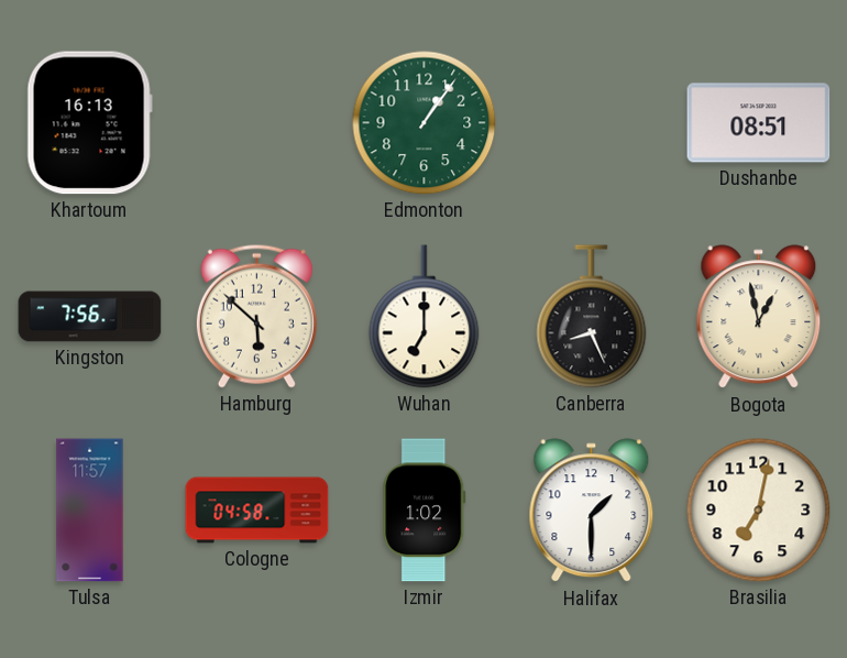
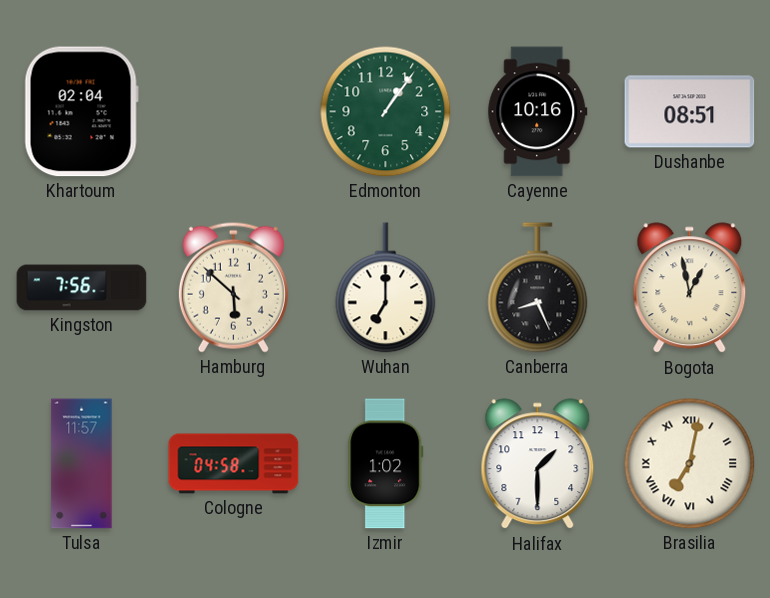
Khartoum: 16:13 -> 02:04 (81, 112)
Cayenne: none -> 10:16 (538, 112)
Brasilia numerals: Arabic -> Roman (690, 464)
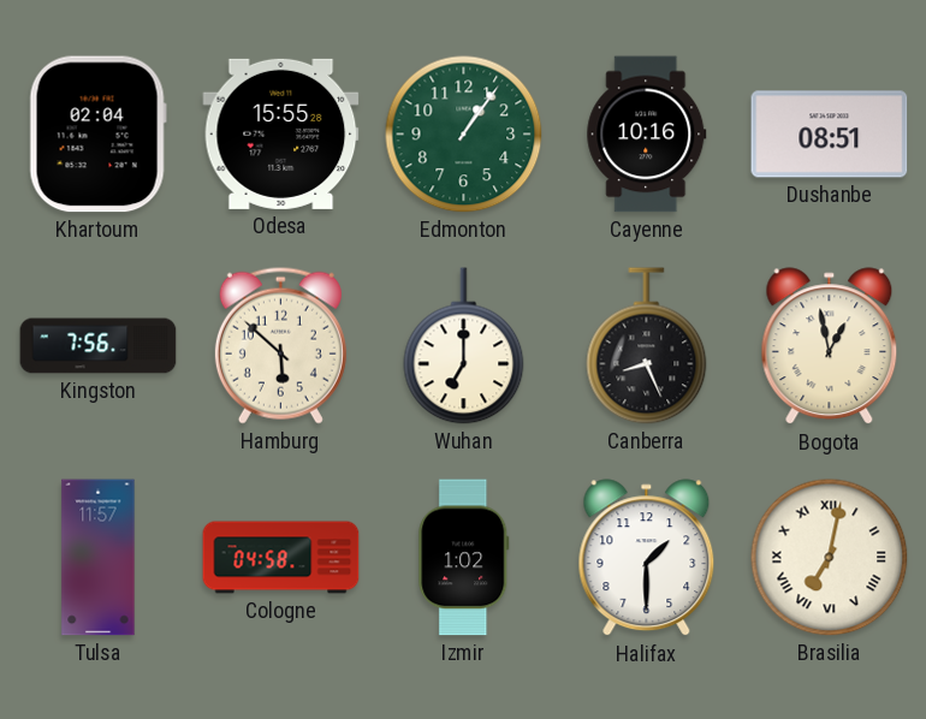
Odesa: none -> 15:55 (281, 133)
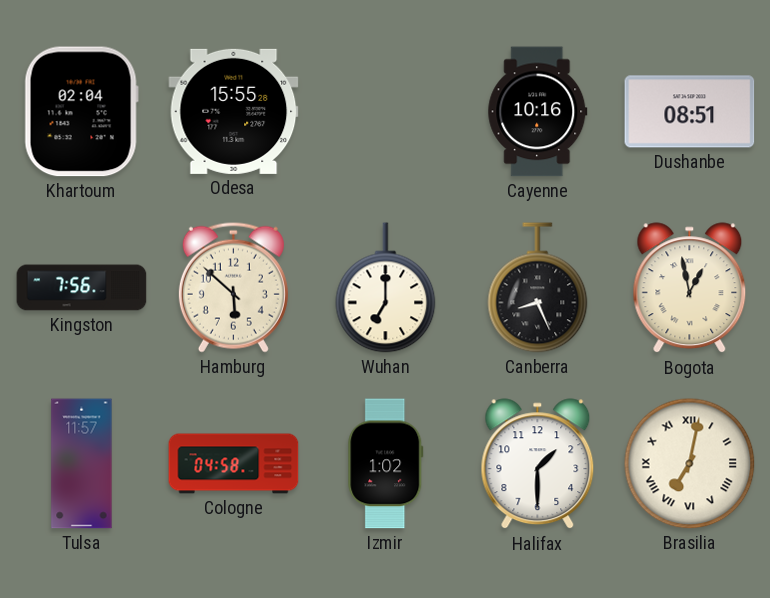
Edmonton: 1:06 -> none (464, 135)
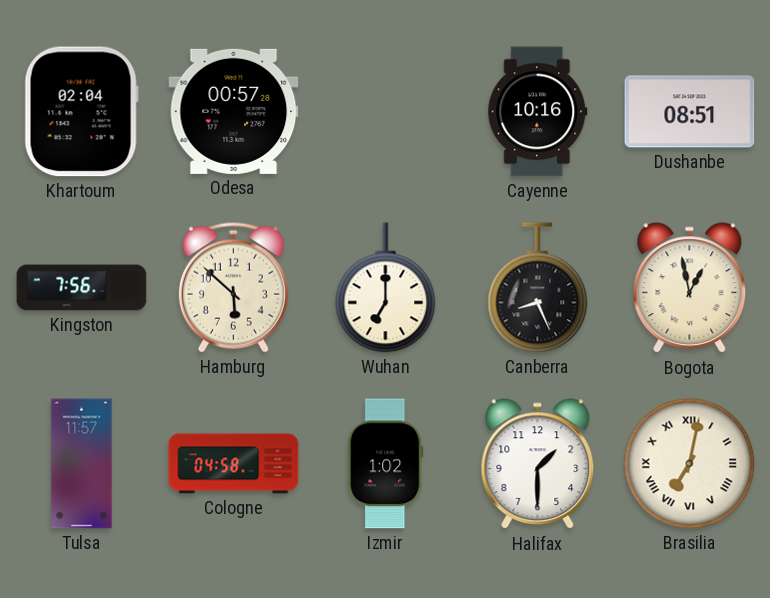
Odesa: 15:55 -> 00:57 (234, 111)
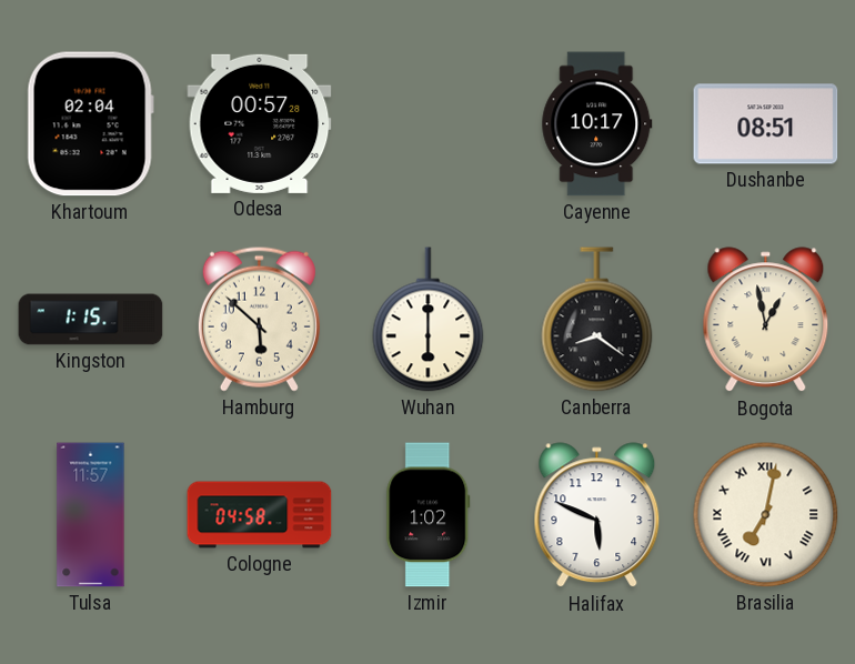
Cayenne: 10:16 -> 10:17 (597, 124)
Kingston: 7:56 -> 1:15 (91, 320)
Wuhan: 7:00 -> 6:00 (429, 320)
Canberra: 8:26 -> 8:21 (597, 320)
Halifax: 1:30 -> 5:49 (597, 515)
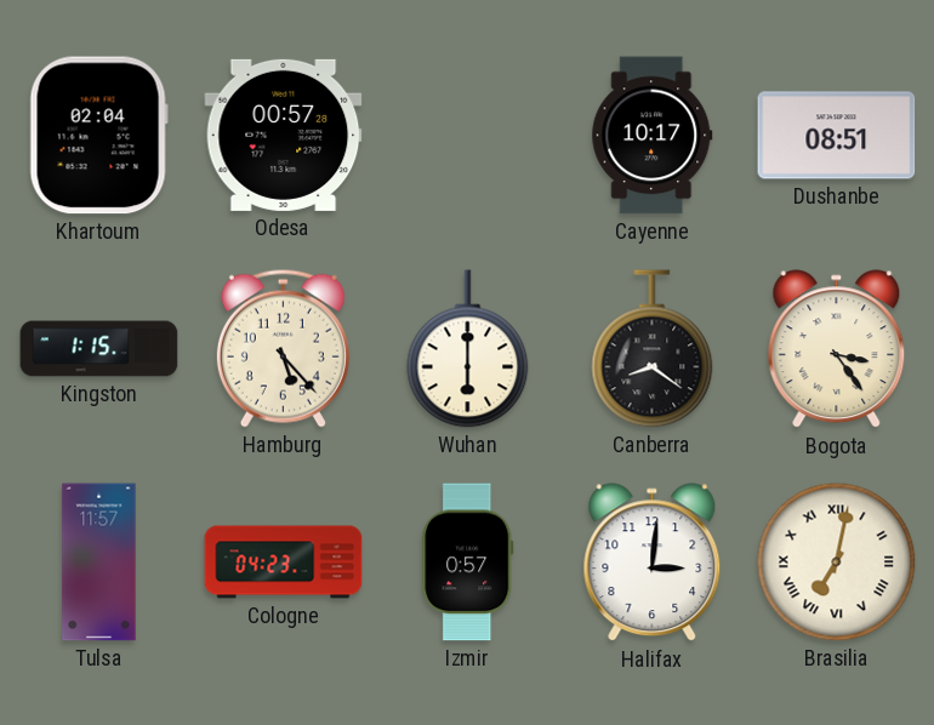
Hamburg: 5:52 -> 5:23 (283, 348)
Bogota: 12:58 -> 3:24 (837, 349)
Cologne: 04:58 -> 04:23 (284, 563)
Izmir: 1:02 -> 0:57 (468, 563)
Halifax: 5:49 -> 3:01 (653, 563)
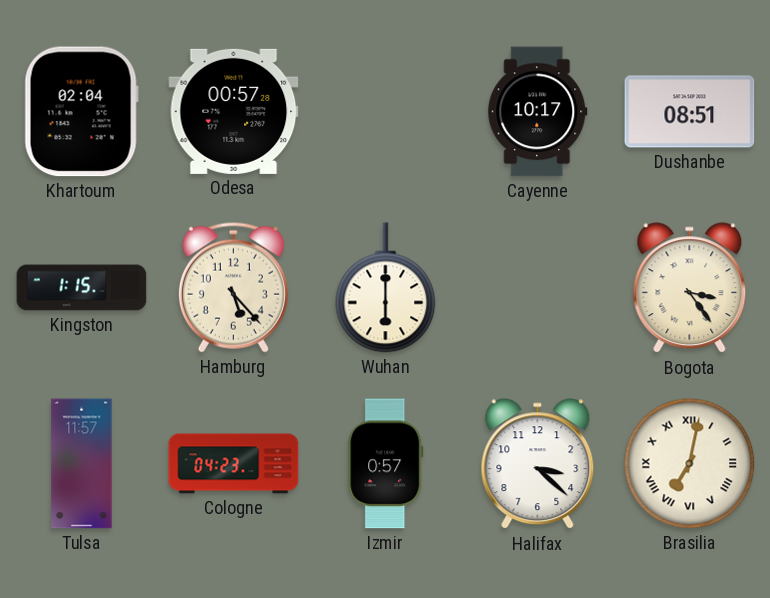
Canberra: 8:21 -> none (653, 349)
Halifax: 3:01 -> 3:22 (538, 464)
